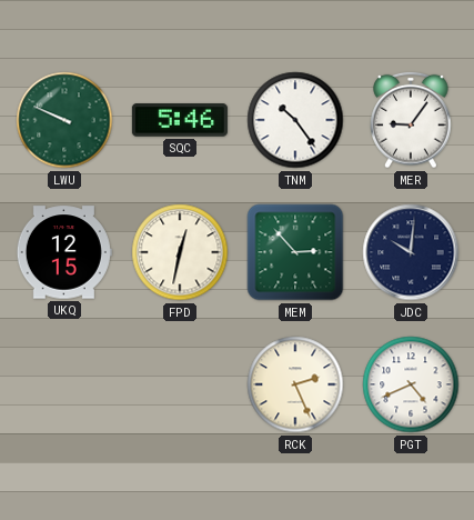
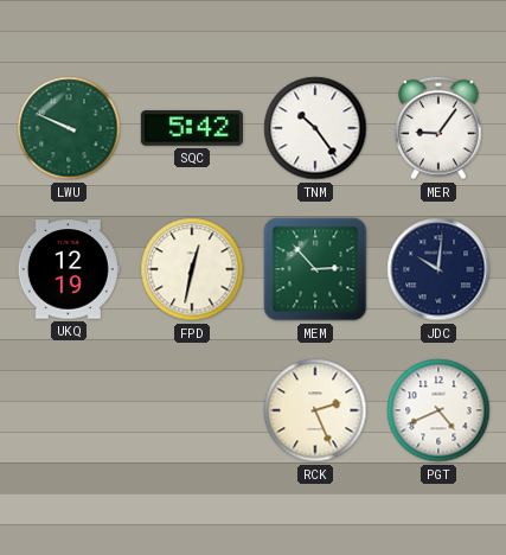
SQC: 5:46 -> 5:42 (192, 128)
UKQ: 12:15 -> 12:19 (69, 269)
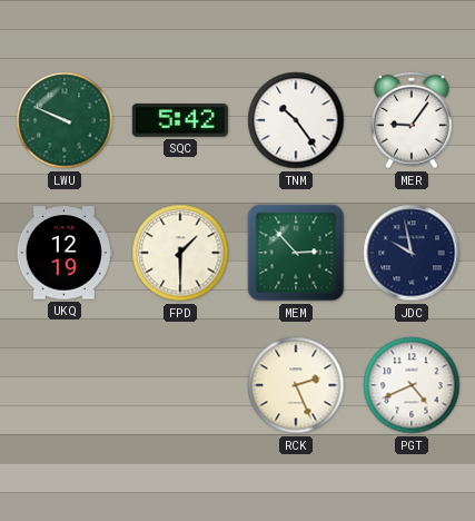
FPD: 12:32 -> 1:30 (180, 253)
JDC: 10:01 -> 9:58 (412, 253)
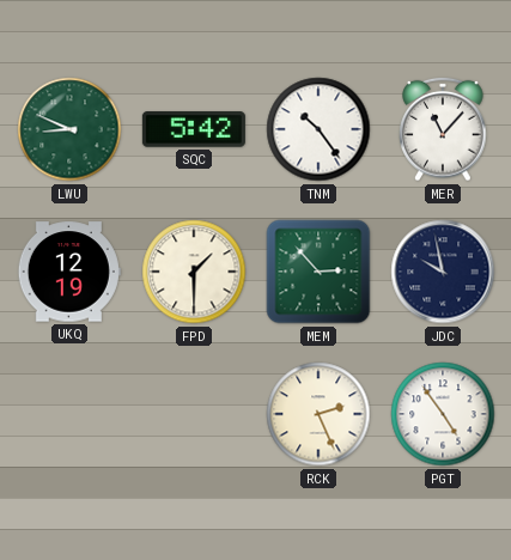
LWU: 9:49 -> 8:49 (69, 129)
MER: 9:06 -> 11:07 (443, 129)
PGT: 4:41 -> 4:54 (443, 414)
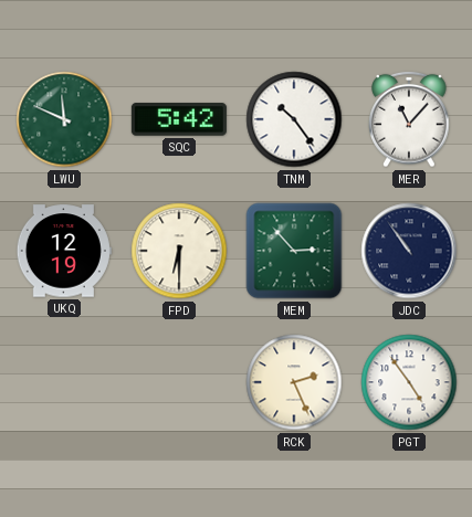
LWU: 8:49 -> 11:49 (64, 119)
FPD: 1:30 -> 6:30 (179, 251)
JDC: 9:58 -> 10:54 (409, 251)
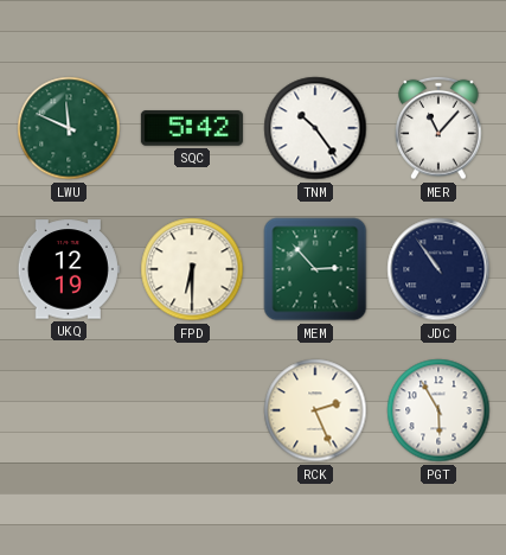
PGT: 4:54 -> 5:55 (438, 410)
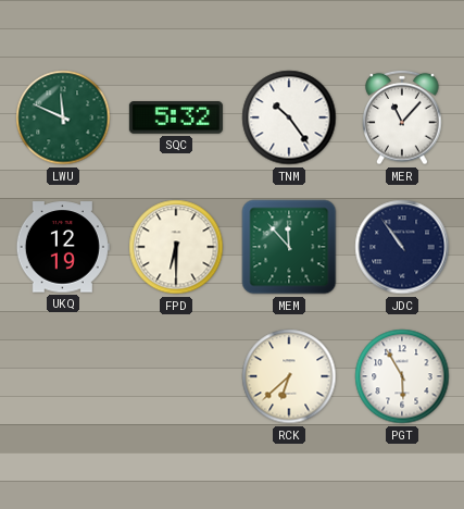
SQC: 5:42 -> 5:32 (176, 117)
MEM: 2:53 -> 11:53 (289, 247)
RCK: 2:26 -> 6:38 (289, 376)
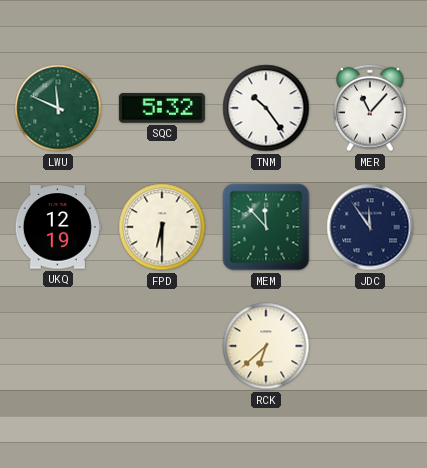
JDC: 10:54 -> 11:54 (370, 227)
PGT: 5:55 -> none (402, 376)
